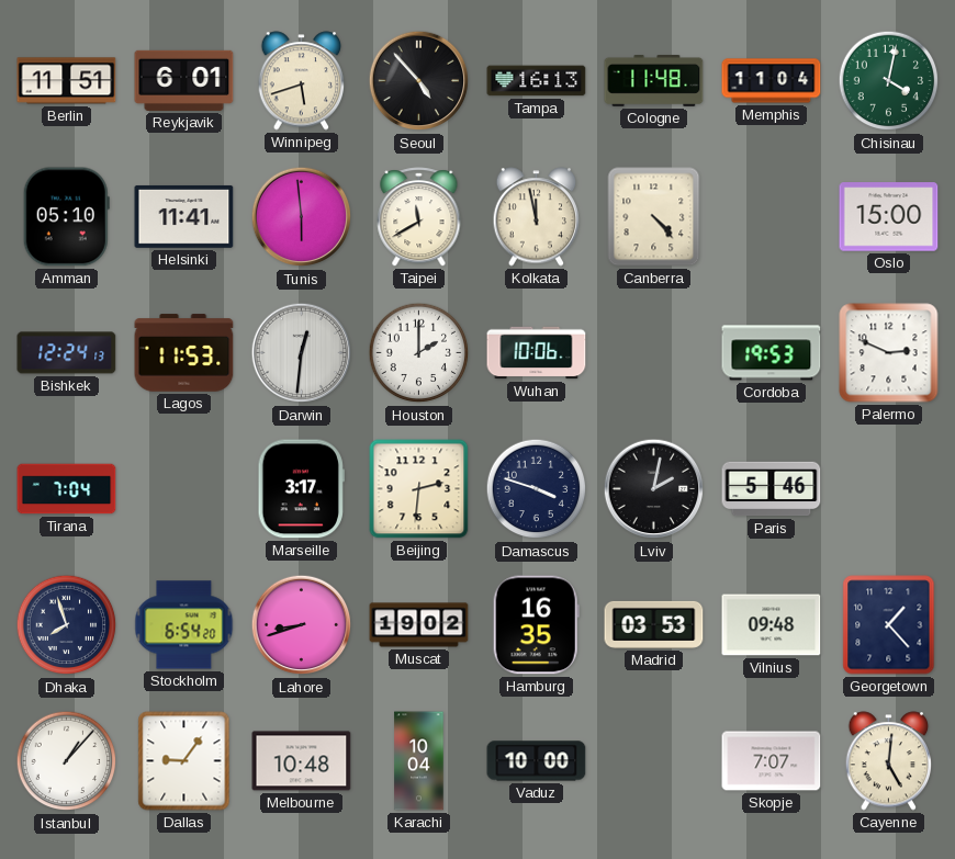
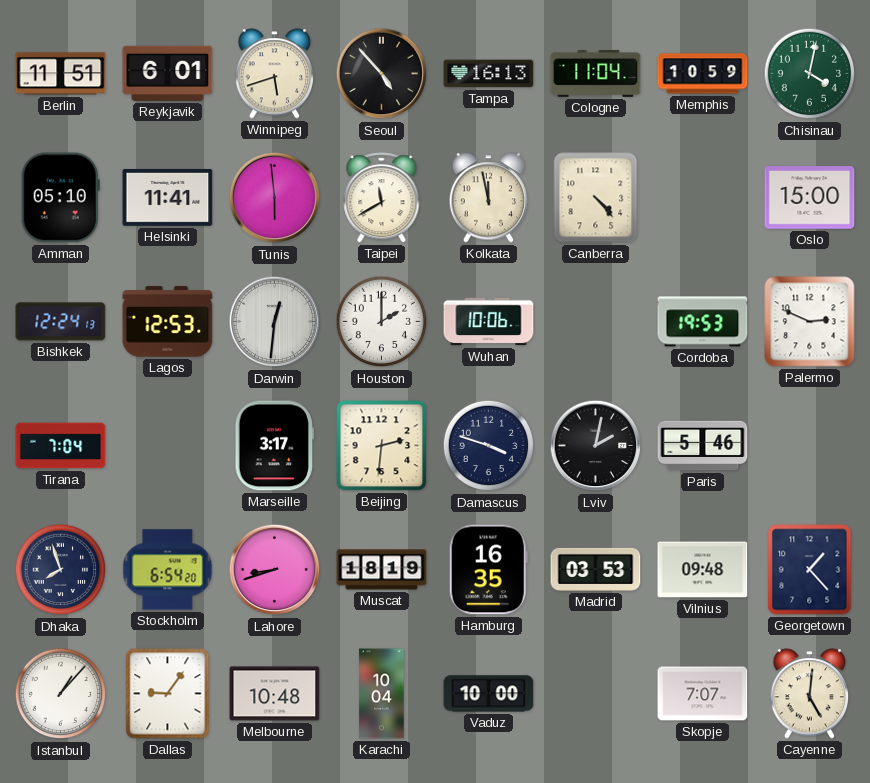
Cologne: 11:48 -> 11:04 (596, 74)
Memphis: 11:04 -> 10:59 (703, 74)
Lagos: 11:53 -> 12:53 (168, 322)
Muscat: 19:02 -> 18:19 (382, 570)
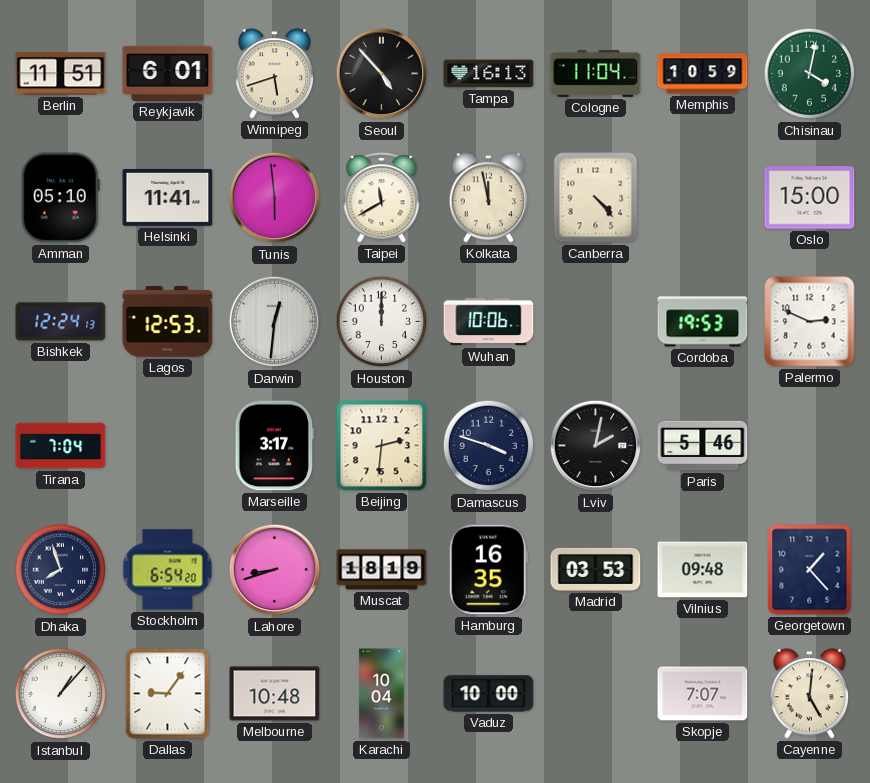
Houston: 2:00 -> 12:00 (382, 322)
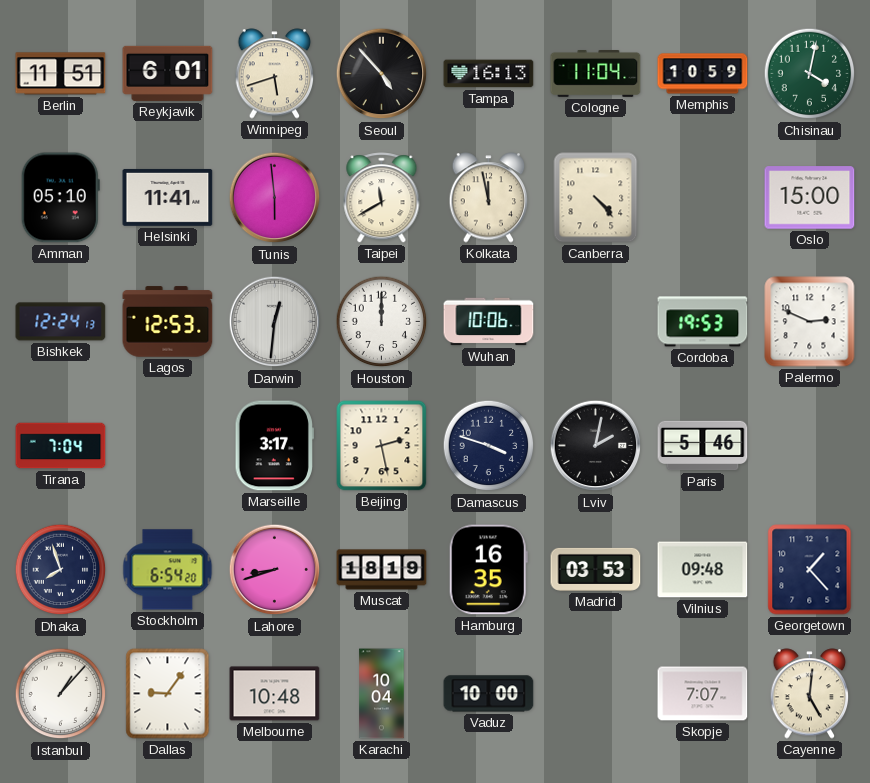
Beijing: 2:31 -> 2:28 (382, 446)
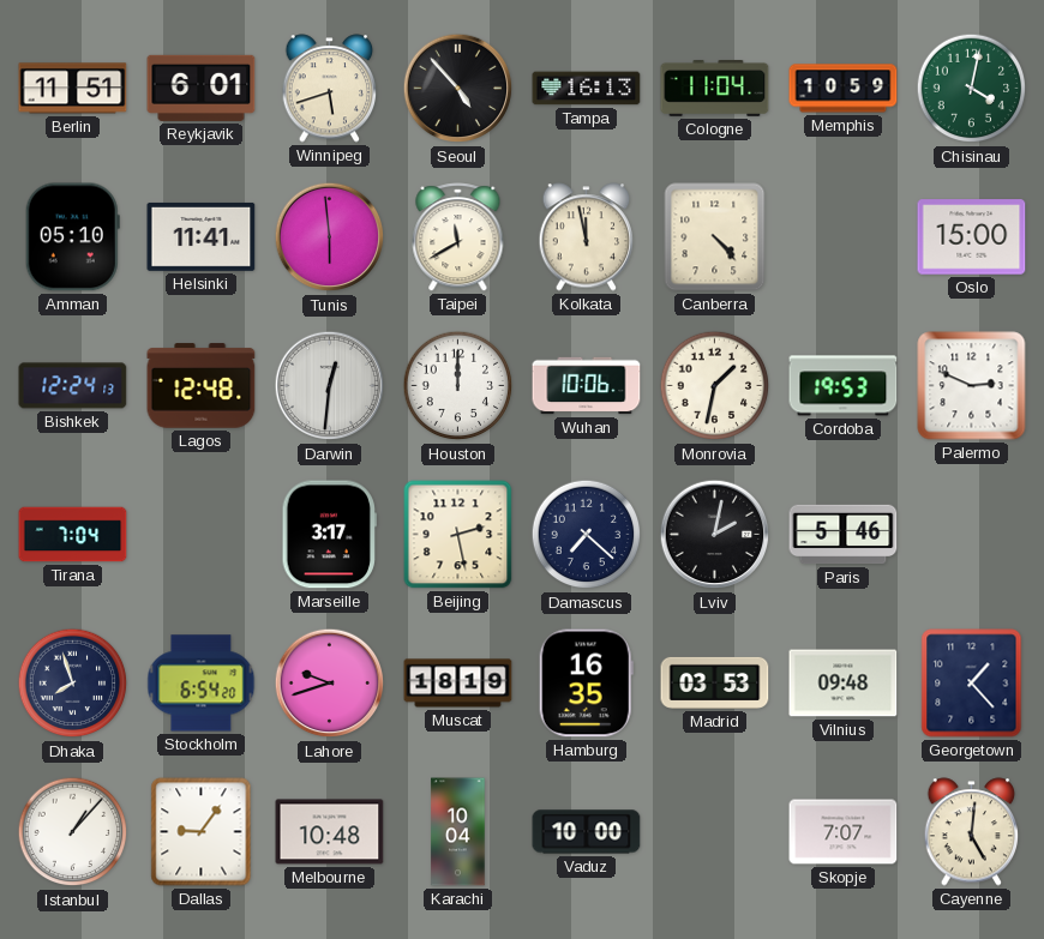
Lagos: 12:53 -> 12:48 (202, 386)
Monrovia: none -> 1:32 (715, 386)
Damascus: 3:48 -> 7:22 (587, 535)
Lahore: 8:42 -> 9:42 (330, 684)
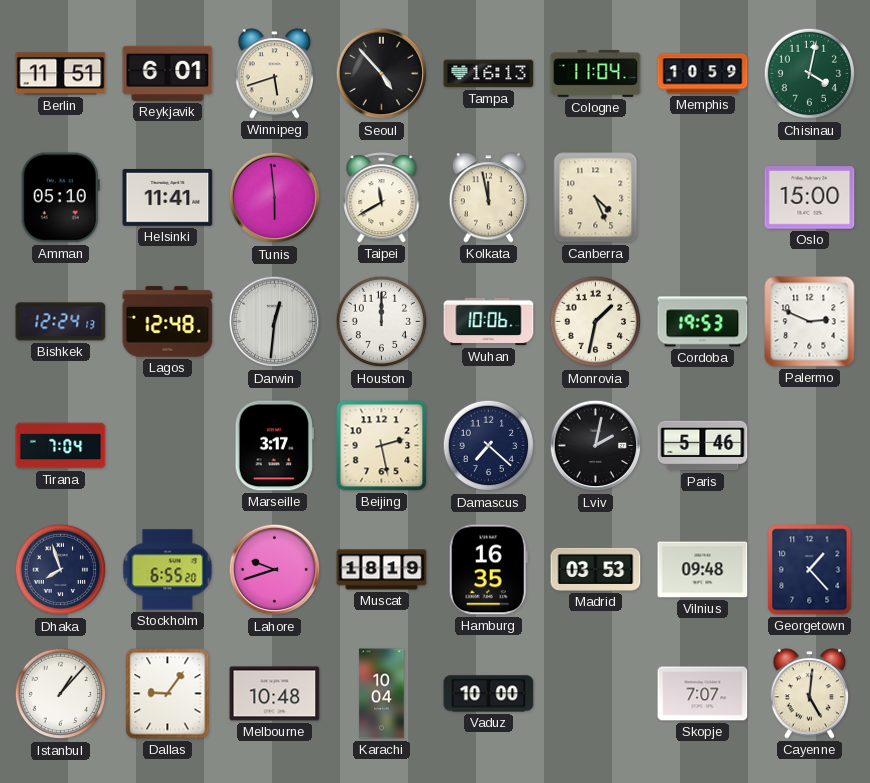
Canberra: 4:23 -> 4:26 (596, 198)
Stockholm: 6:54 -> 6:55 (168, 570)
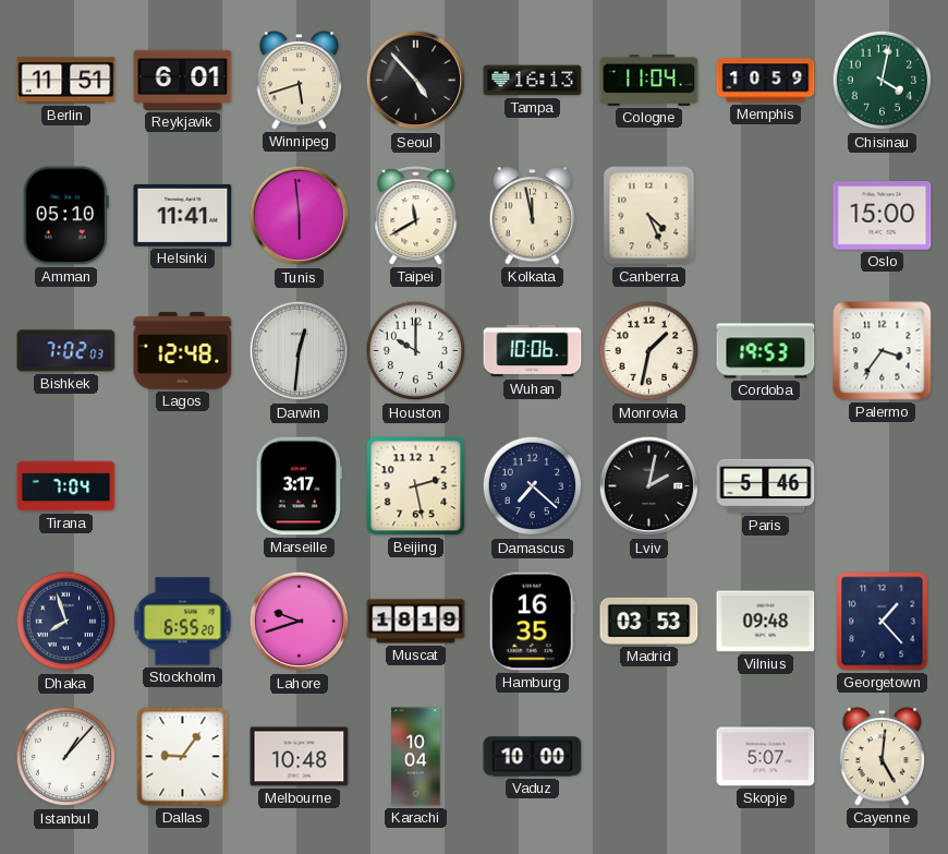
Bishkek: 12:24 -> 7:02 (66, 351)
Houston: 12:00 -> 10:00 (416, 351)
Palermo: 2:49 -> 3:36 (883, 351)
Skopje: 7:07 -> 5:07 (766, 757)
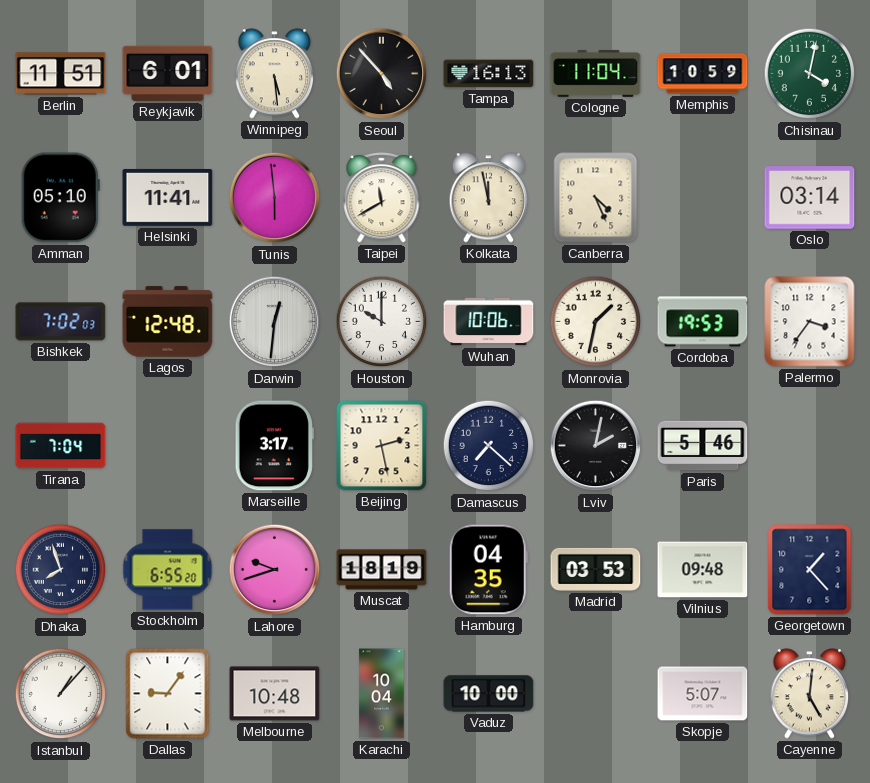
Winnipeg: 5:42 -> 5:29 (275, 74)
Oslo: 15:00 -> 03:14 (810, 198)
Hamburg: 16:35 -> 04:35 (488, 570)
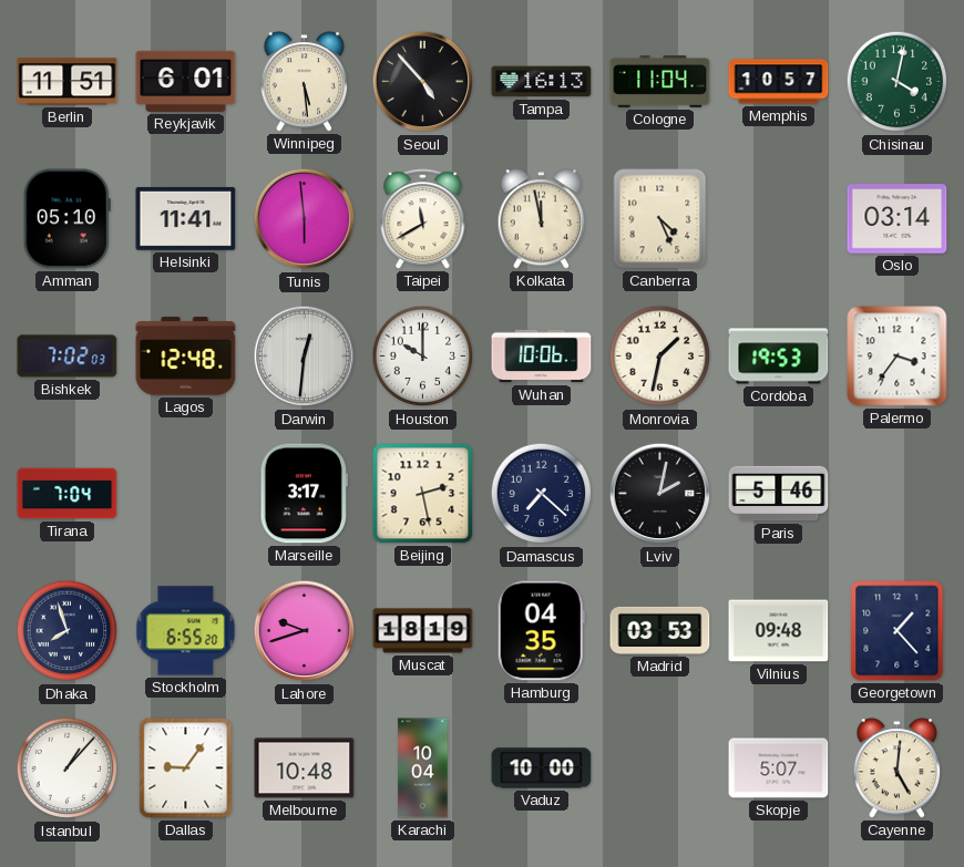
Memphis: 10:59 -> 10:57 (779, 82)
